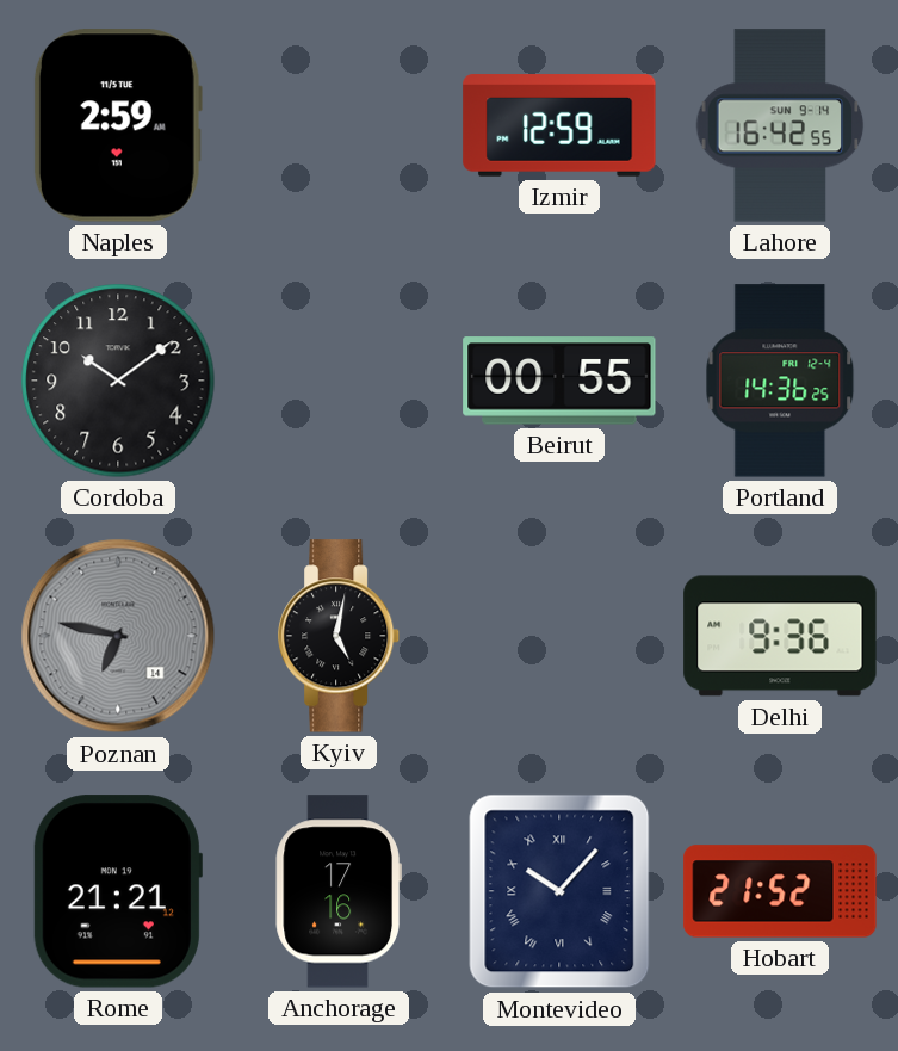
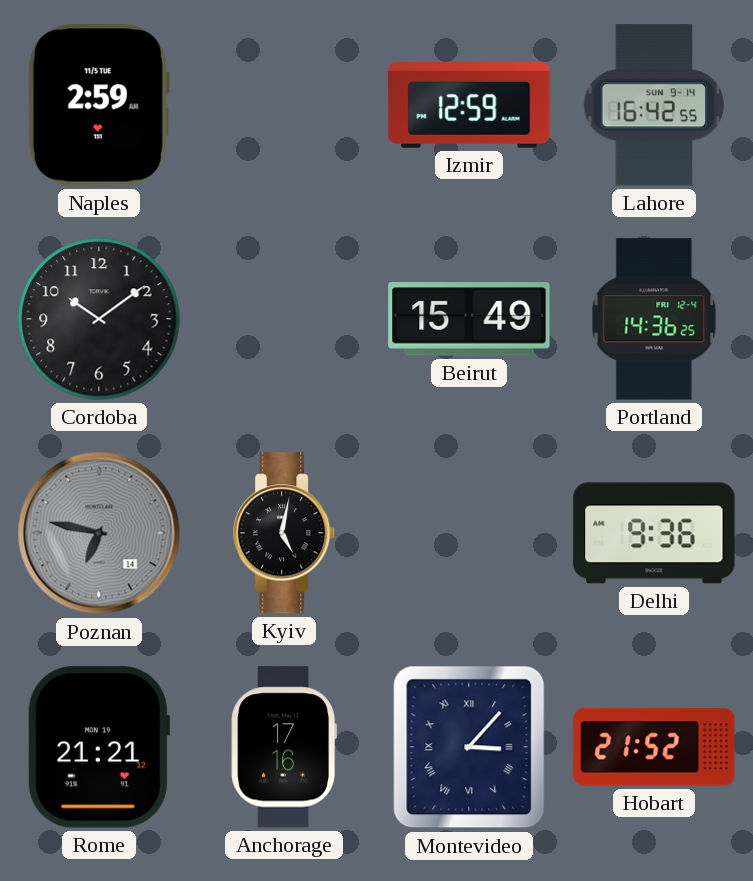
Beirut: 00:55 -> 15:49 (469, 319)
Montevideo: 10:07 -> 3:07 (469, 747)
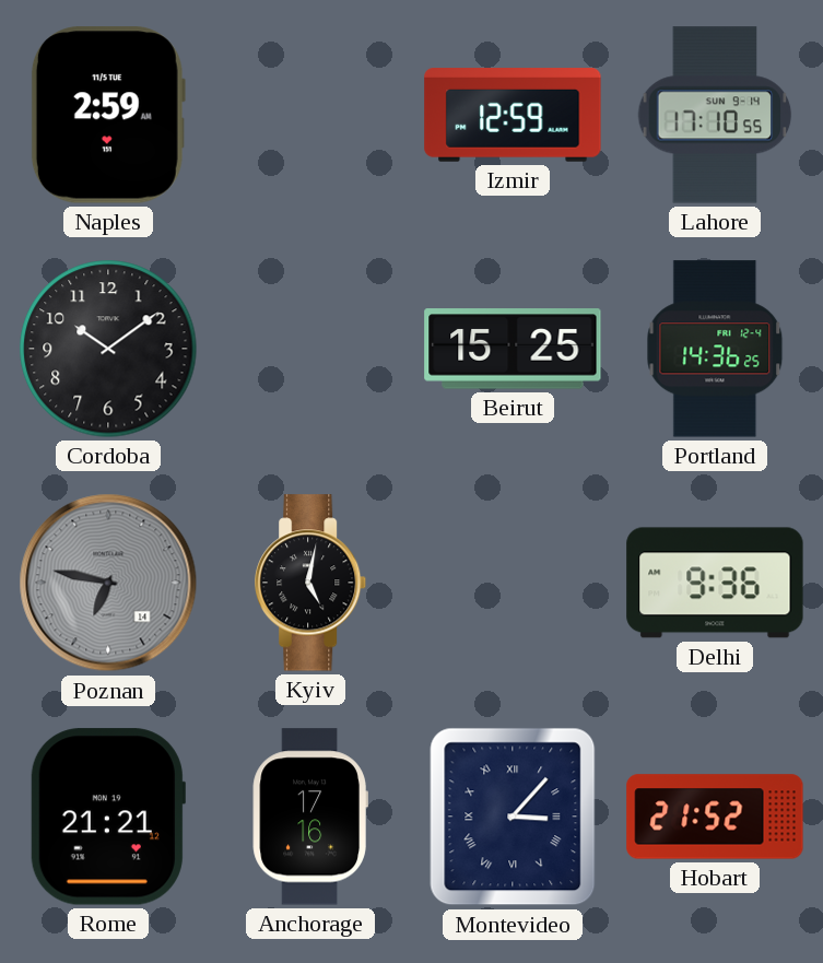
Lahore: 16:42 -> 17:10 (715, 115)
Beirut: 15:49 -> 15:25 (513, 349)
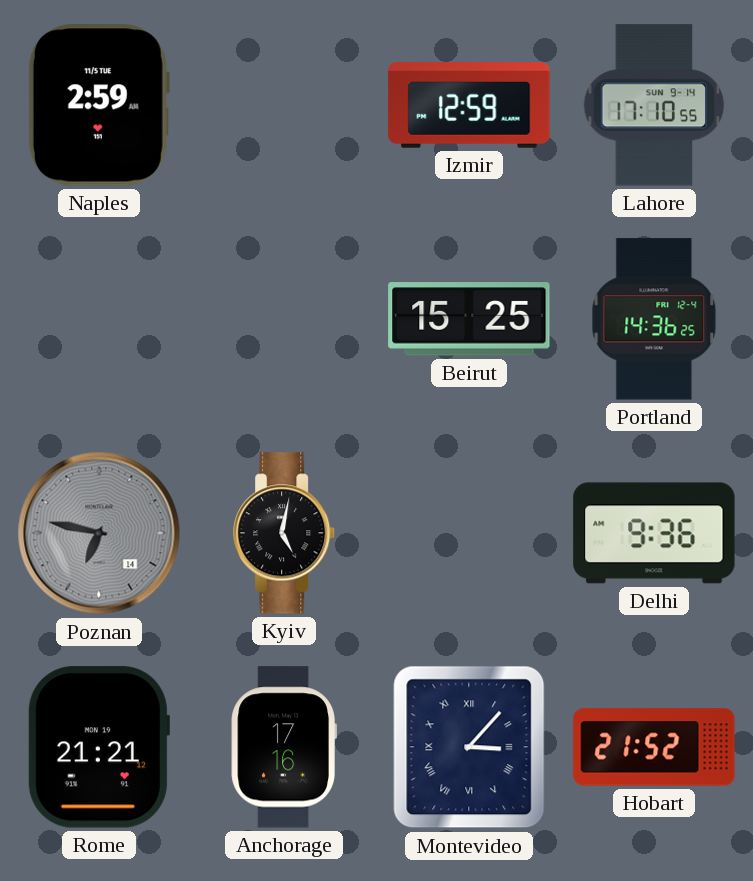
Cordoba: 10:09 -> none (108, 349)
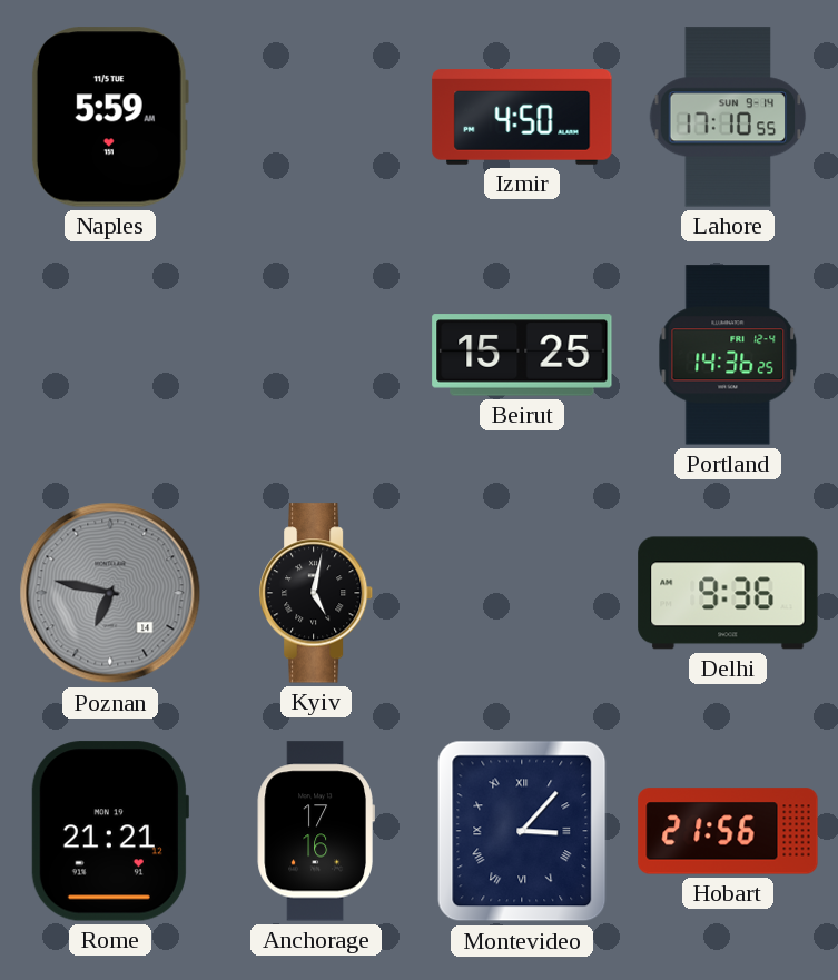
Naples: 2:59 -> 5:59 (110, 117)
Izmir: 12:59 -> 4:50 (522, 117)
Hobart: 21:52 -> 21:56 (728, 831)
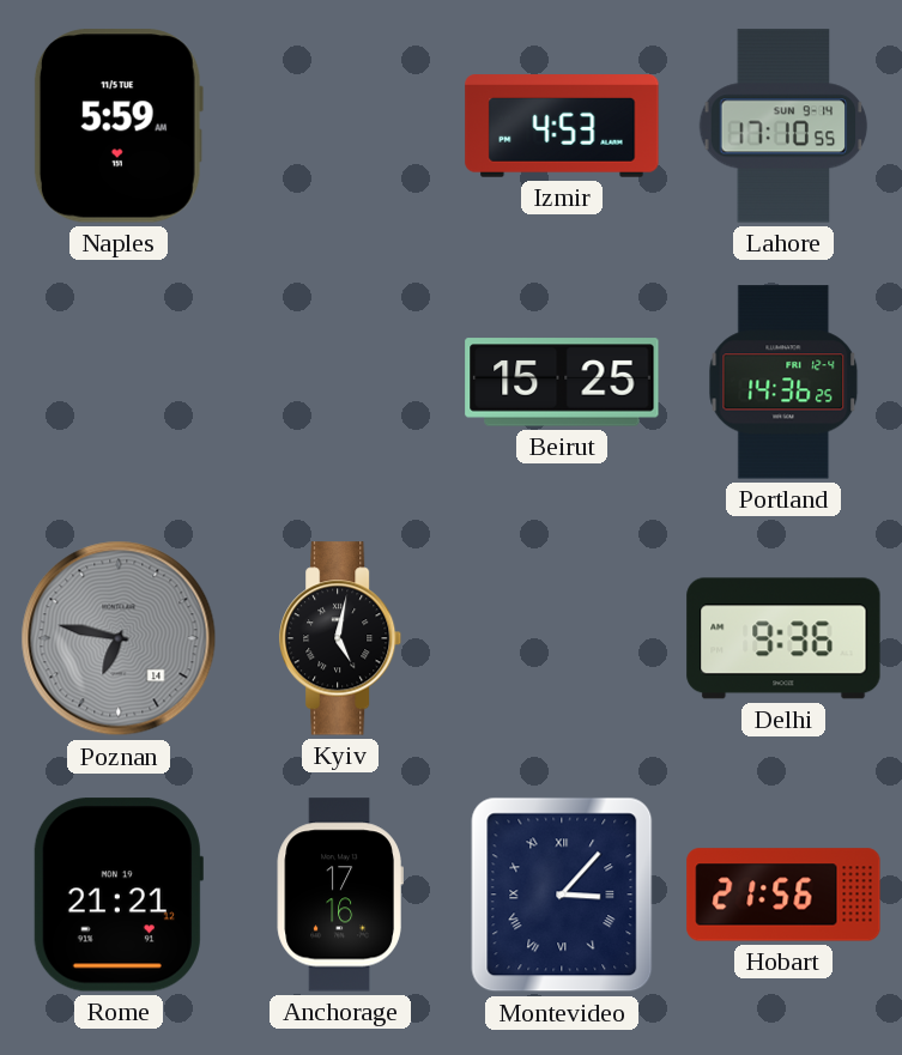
Izmir: 4:50 -> 4:53 (562, 126)
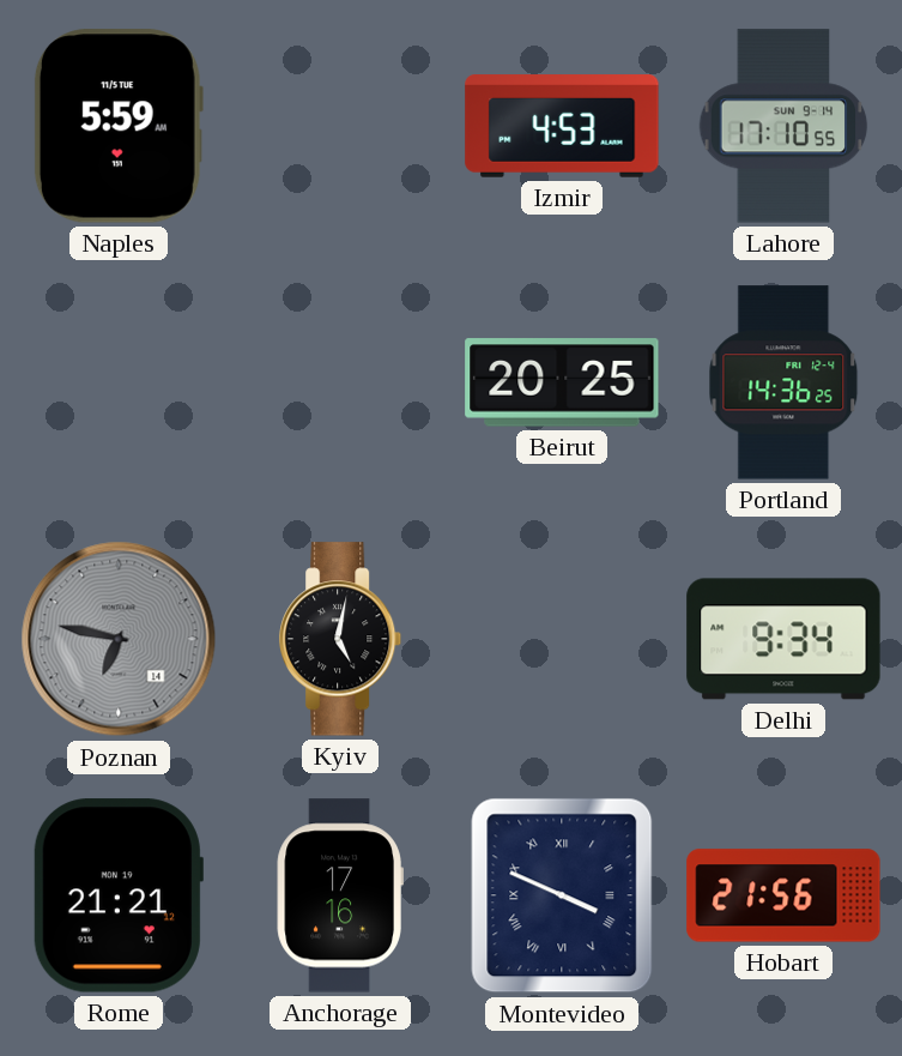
Beirut: 15:25 -> 20:25 (562, 382)
Delhi: 9:36 -> 9:34 (783, 639)
Montevideo: 3:07 -> 3:49 (562, 895)
